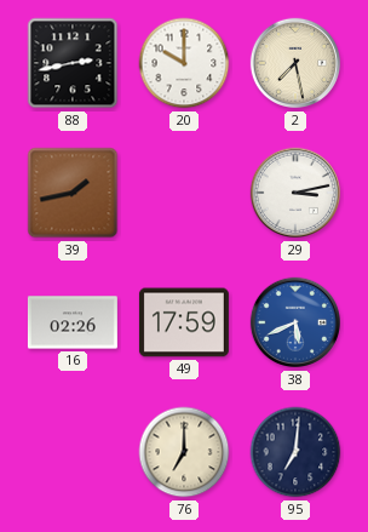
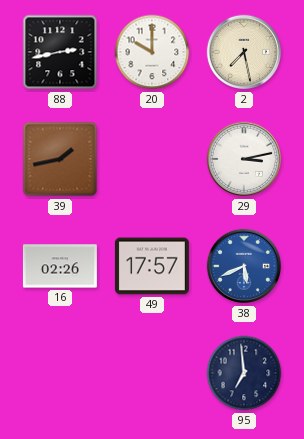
49: 17:59 -> 17:57 (152, 266)
76: 7:00 -> none (184, 452)
95: 7:01 -> 6:59 (244, 373)
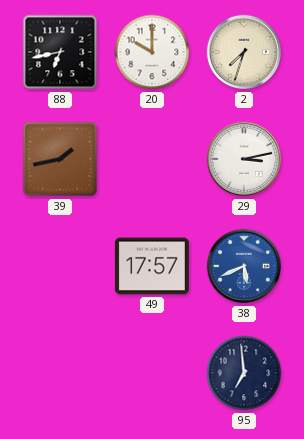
88: 2:43 -> 6:43 (60, 52)
2: 7:28 -> 7:33 (244, 52)
16: 02:26 -> none (60, 266)
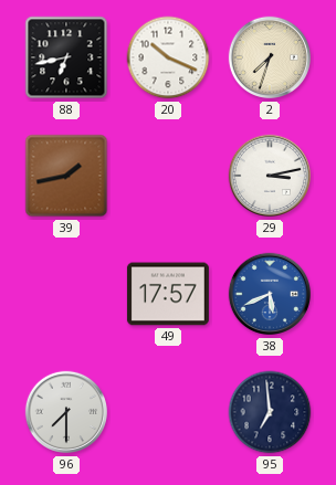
20: 10:00 -> 10:19 (168, 57)
96: none -> 7:30 (66, 412)
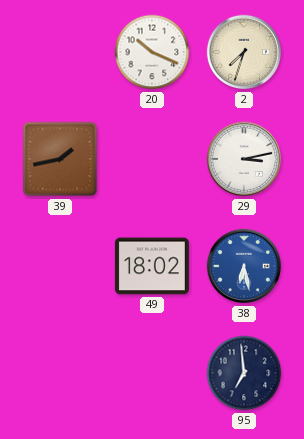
88: 6:43 -> none (66, 57)
49: 17:57 -> 18:02 (152, 266)
38: 5:41 -> 6:28 (244, 266)
96: 7:30 -> none (66, 412)
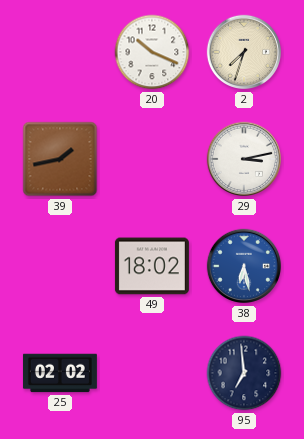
25: none -> 02:02 (60, 373)
